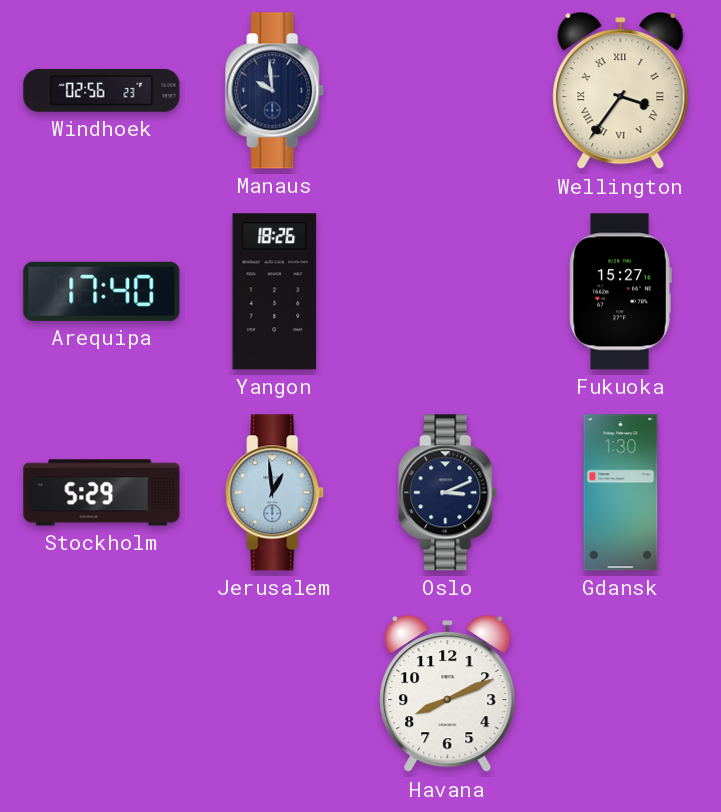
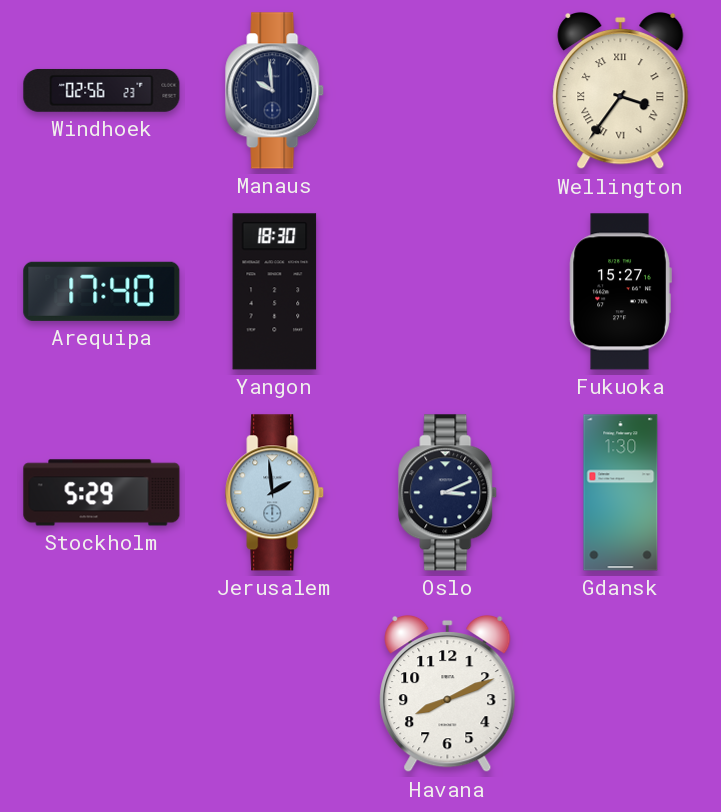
Yangon: 18:26 -> 18:30 (275, 292)
Jerusalem: 12:59 -> 1:59 (275, 493)
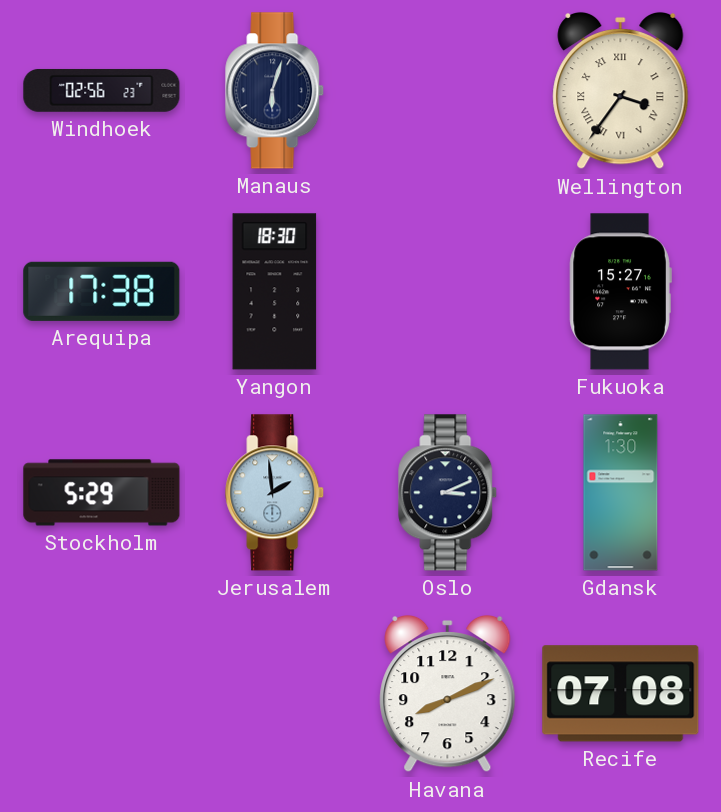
Manaus: 9:59 -> 6:03 (275, 91)
Arequipa: 17:40 -> 17:38 (102, 291)
Recife: none -> 07:08 (621, 694)
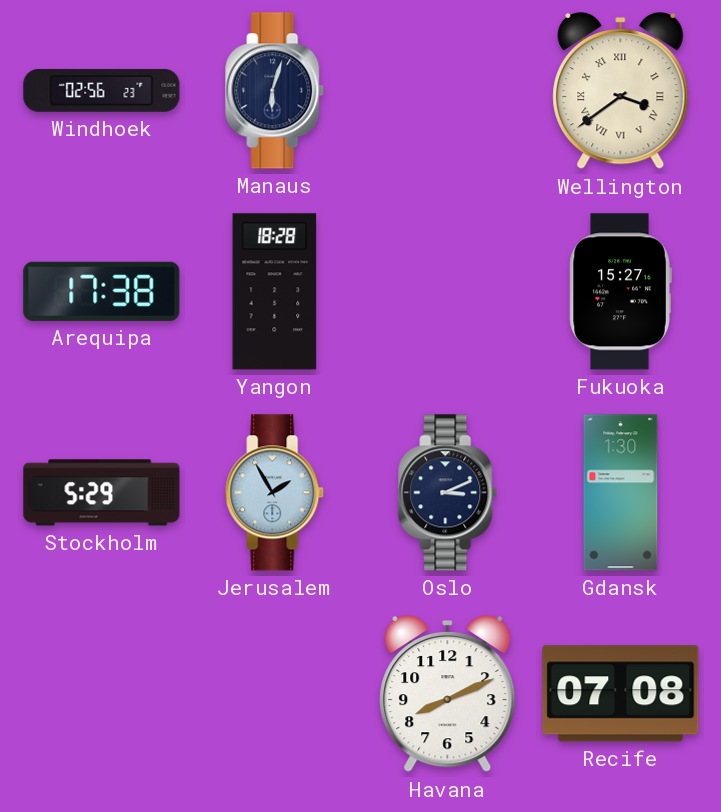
Wellington: 3:36 -> 3:39 (621, 91)
Yangon: 18:30 -> 18:28 (275, 292)
Jerusalem: 1:59 -> 1:55 (275, 493)
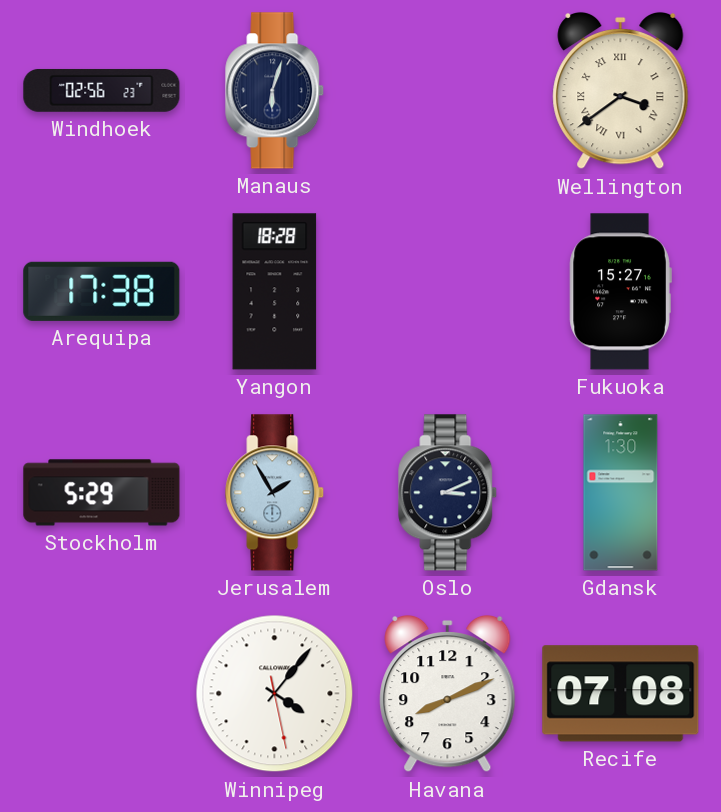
Winnipeg: none -> 4:06 (275, 694)
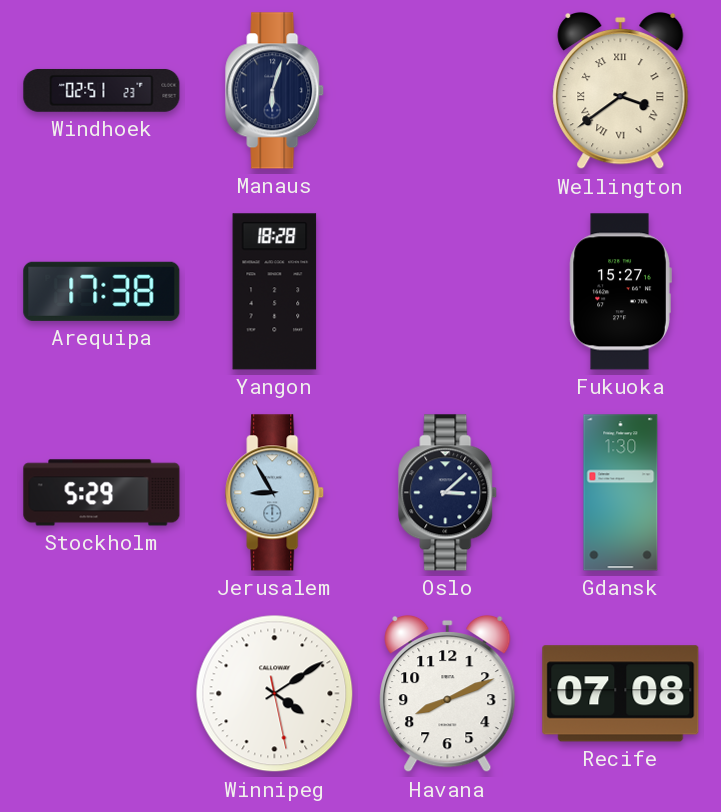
Windhoek: 02:56 -> 02:51 (102, 90)
Jerusalem: 1:55 -> 8:55 (275, 493)
Oslo: 3:11 -> 3:08 (448, 493)
Winnipeg: 4:06 -> 4:09 (275, 694)
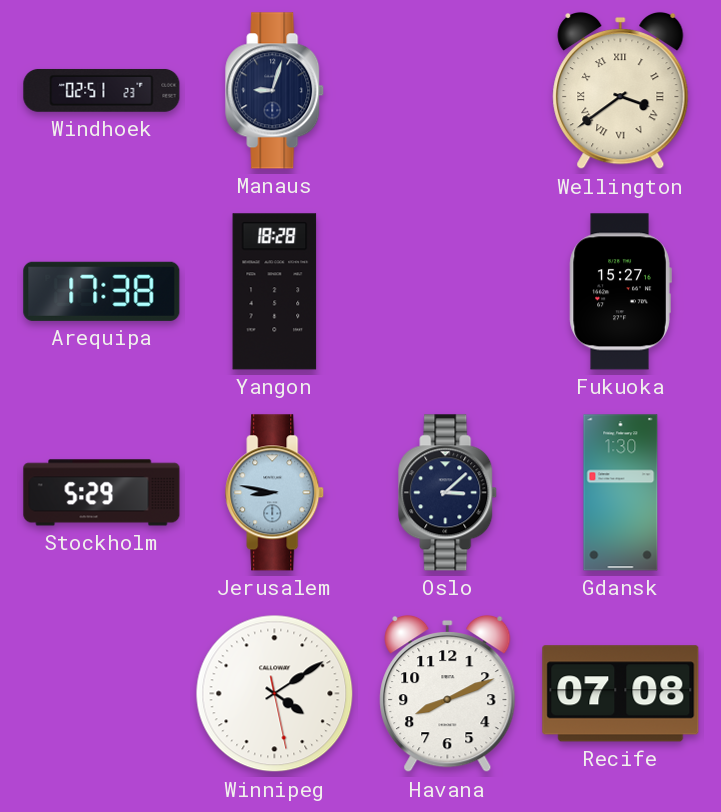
Manaus: 6:03 -> 9:03 (275, 91)
Jerusalem: 8:55 -> 8:47 (275, 493)
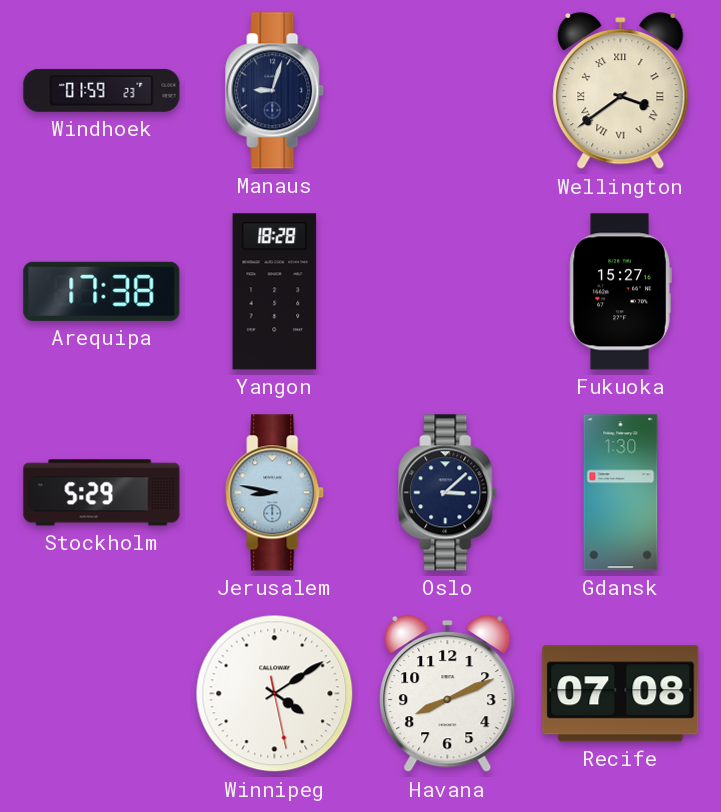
Windhoek: 02:51 -> 01:59 (102, 90)
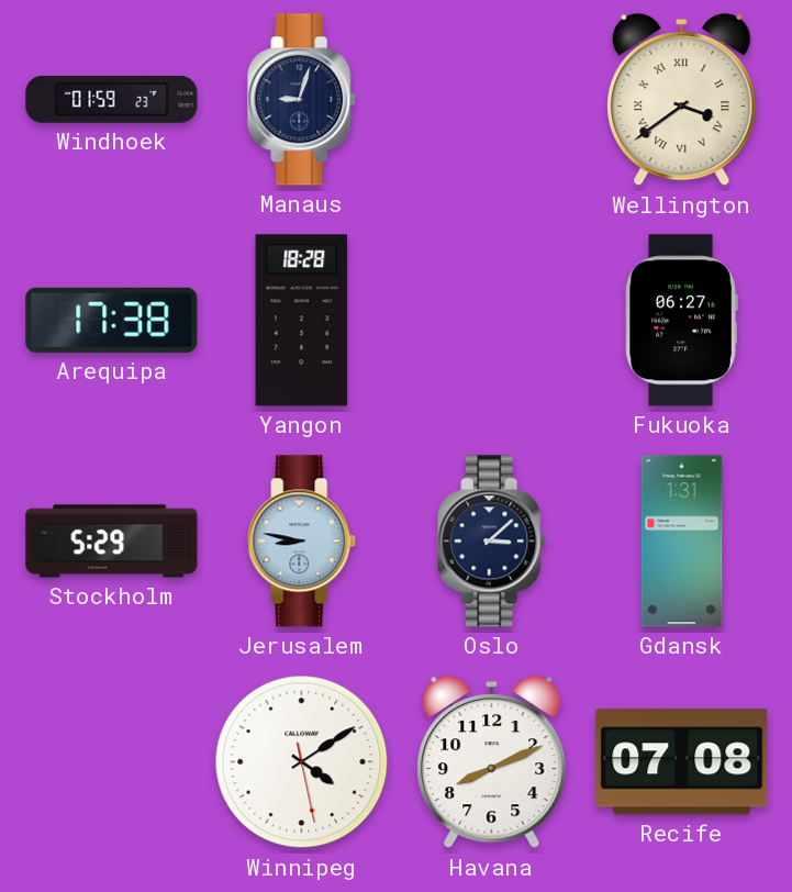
Fukuoka: 15:27 -> 06:27 (681, 321)
Gdansk: 1:30 -> 1:31 (682, 542)
